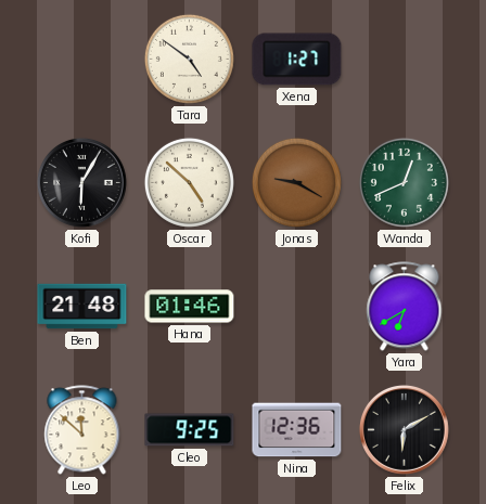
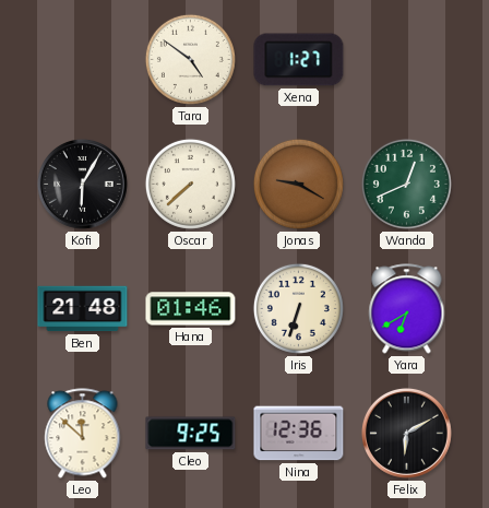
Oscar: 4:52 -> 7:38 (190, 184)
Iris: none -> 6:33 (298, 308)
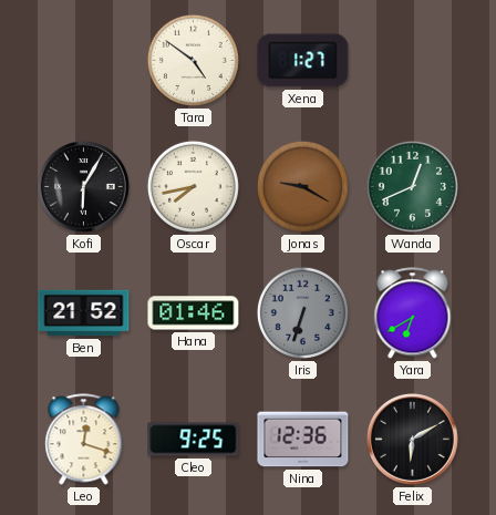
Oscar: 7:38 -> 7:43 (193, 186)
Ben: 21:48 -> 21:52 (84, 313)
Iris dial: cream -> grey (302, 312)
Leo: 11:52 -> 12:18 (84, 440)
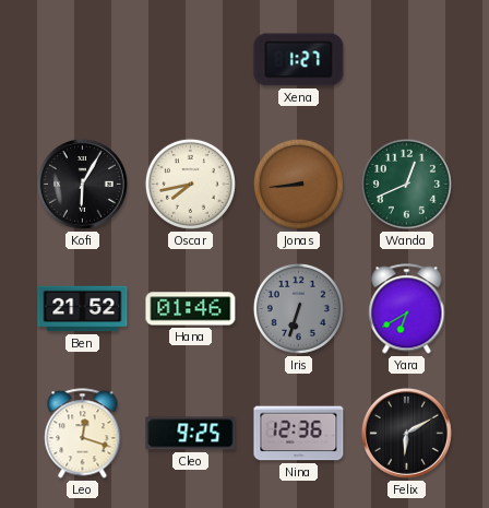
Tara: 4:51 -> none (193, 60)
Jonas: 9:20 -> 8:44 (298, 184)
